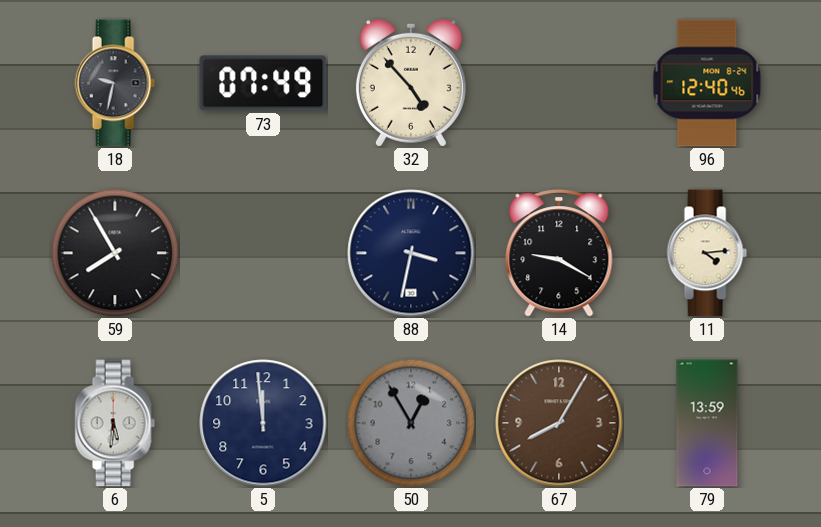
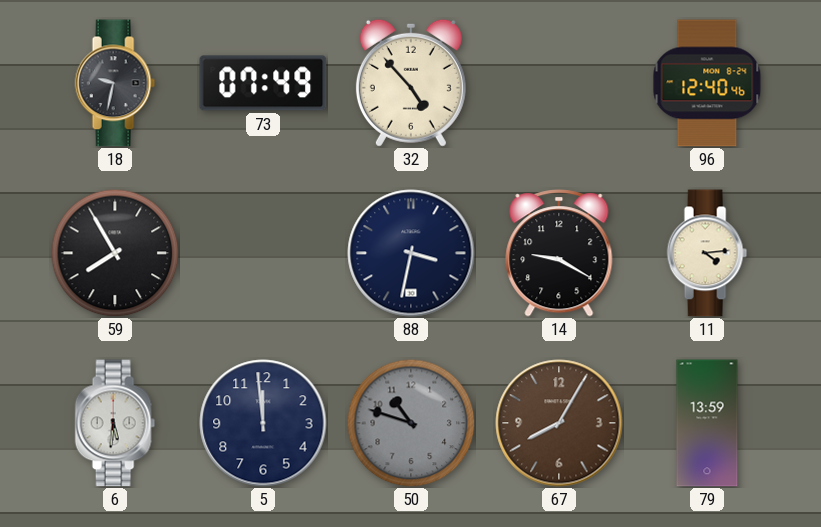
50: 12:55 -> 10:48 (411, 423)
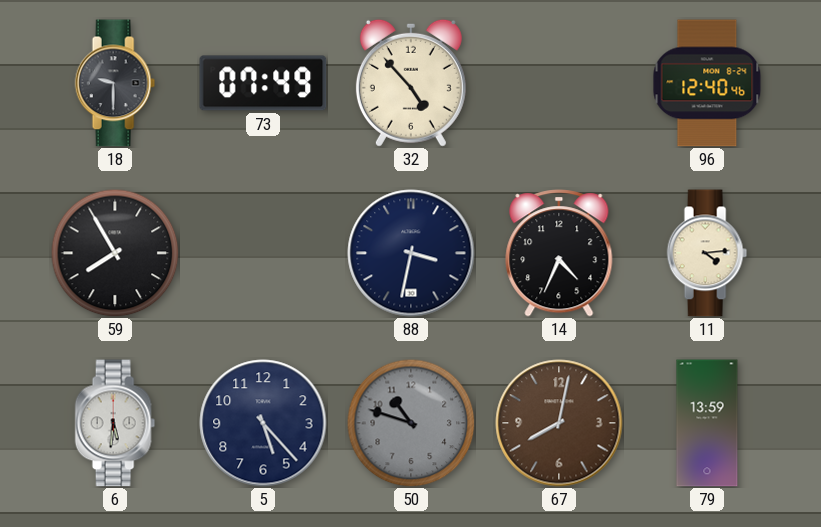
18: 9:32 -> 9:30 (115, 83)
14: 9:20 -> 4:34 (559, 253)
5: 11:59 -> 5:23 (263, 423)
67: 8:05 -> 8:02 (559, 423)
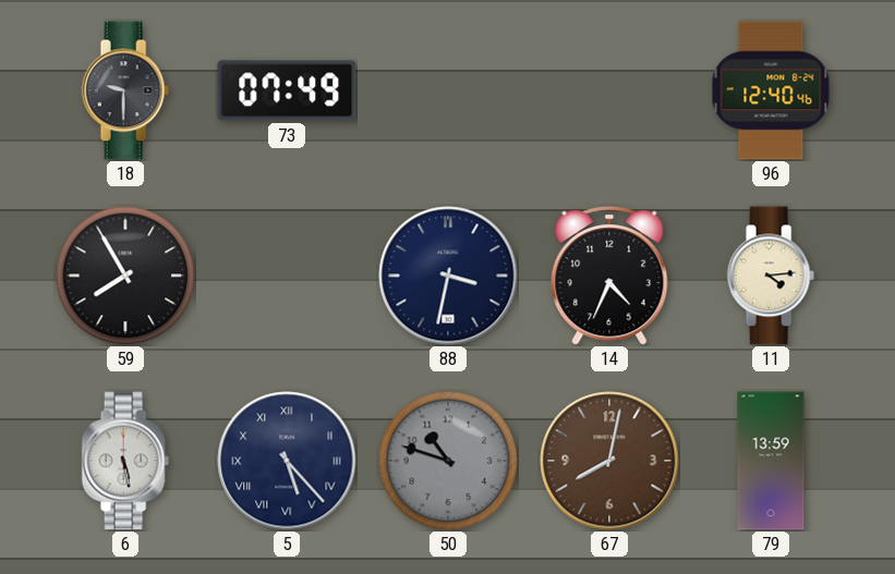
32: 4:53 -> none (411, 83)
6: 5:31 -> 5:28 (125, 461)
5 numerals: Arabic -> Roman (287, 461)
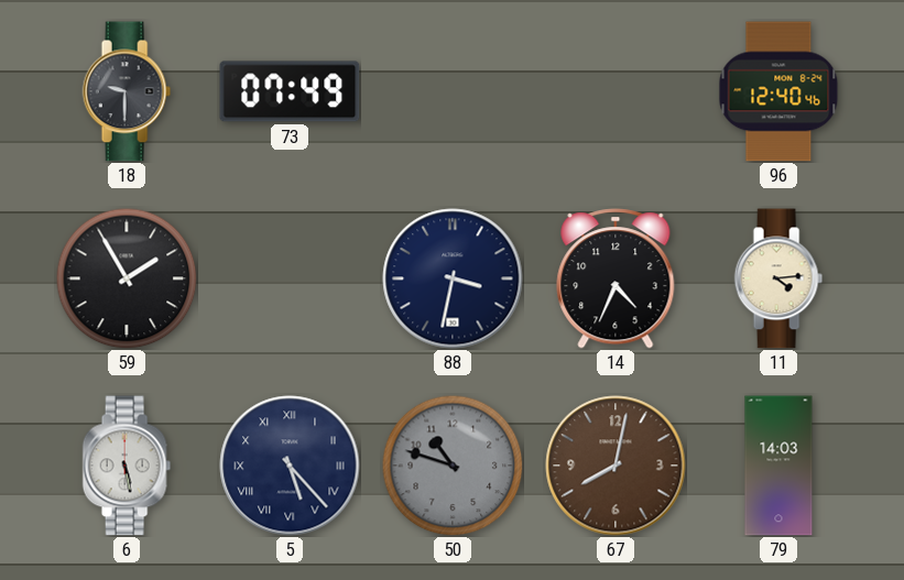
59: 7:55 -> 1:55 (127, 278)
79: 13:59 -> 14:03 (778, 466)
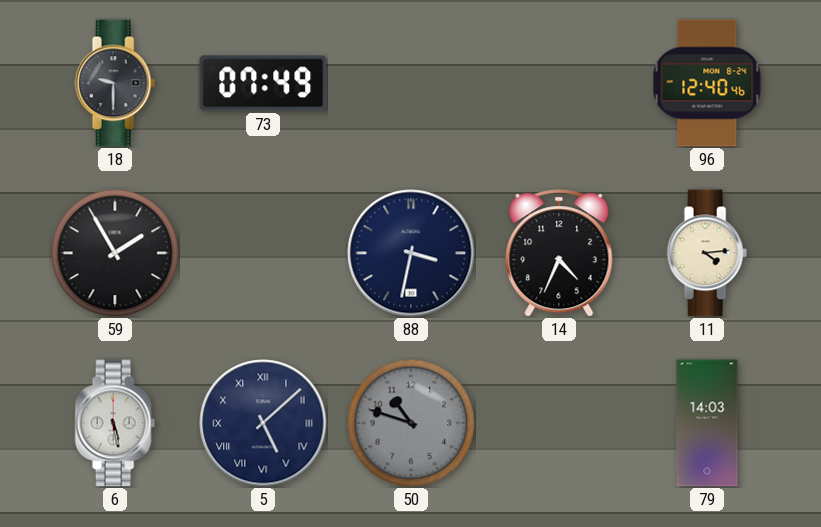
5: 5:23 -> 5:08 (263, 423)
67: 8:02 -> none (616, 466)
